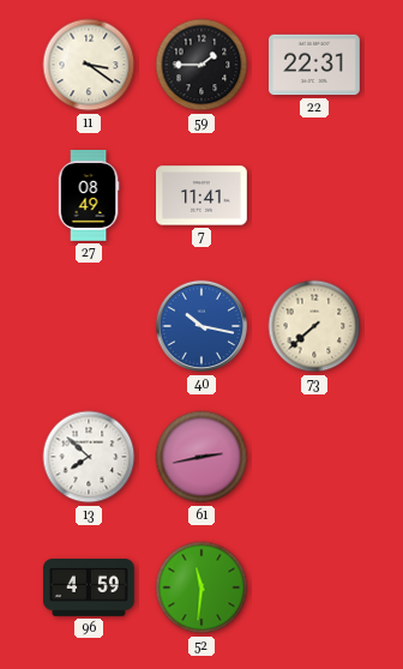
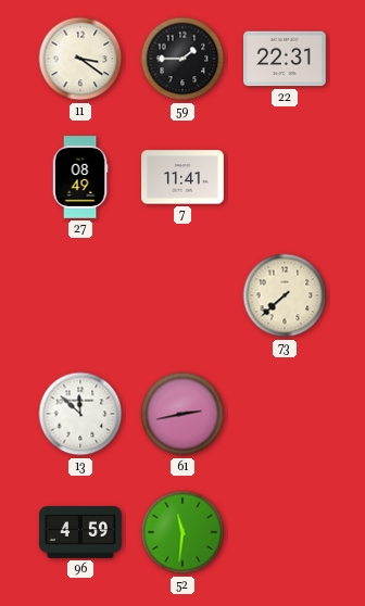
40: 10:17 -> none (201, 326)
13: 7:52 -> 11:52 (80, 414)
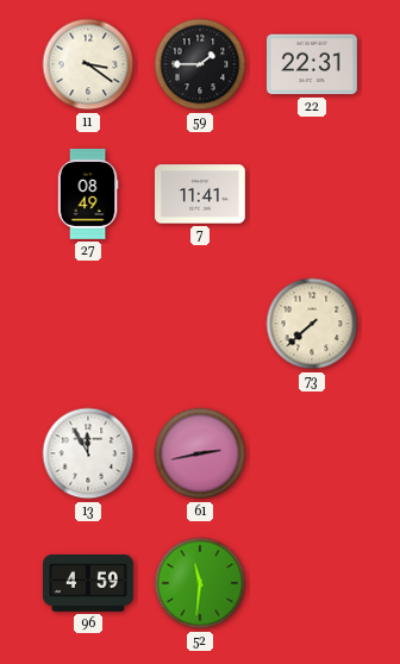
13: 11:52 -> 11:55 (88, 453)
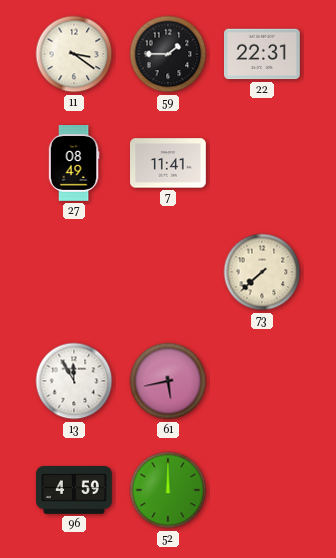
61: 2:43 -> 5:43 (168, 381)
52: 11:31 -> 12:00 (168, 490)
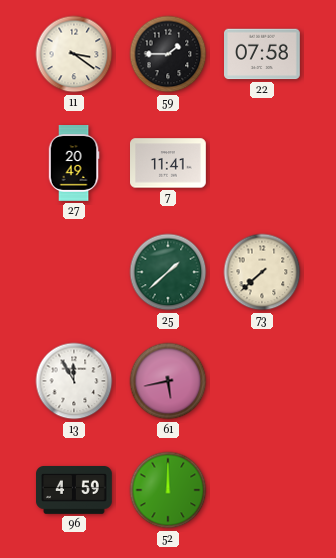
22: 22:31 -> 07:58 (263, 54)
27: 08:49 -> 20:49 (74, 164)
25: none -> 1:38 (168, 272)
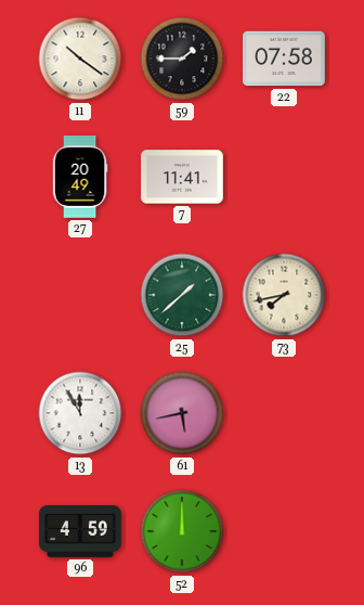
11: 3:21 -> 10:21 (80, 59)
73: 7:38 -> 7:43 (284, 295)
